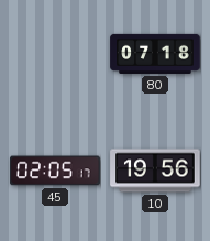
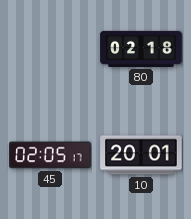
80: 07:18 -> 02:18 (141, 49)
10: 19:56 -> 20:01 (141, 155)
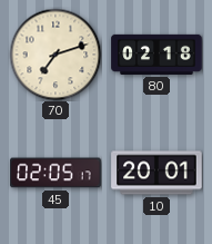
70: none -> 7:12 (55, 55)
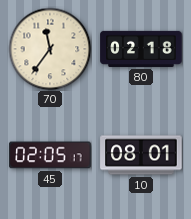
70: 7:12 -> 11:36 (50, 49)
10: 20:01 -> 08:01 (141, 155)
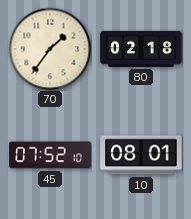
70: 11:36 -> 1:36 (50, 49)
45: 02:05 -> 07:52 (50, 155)
